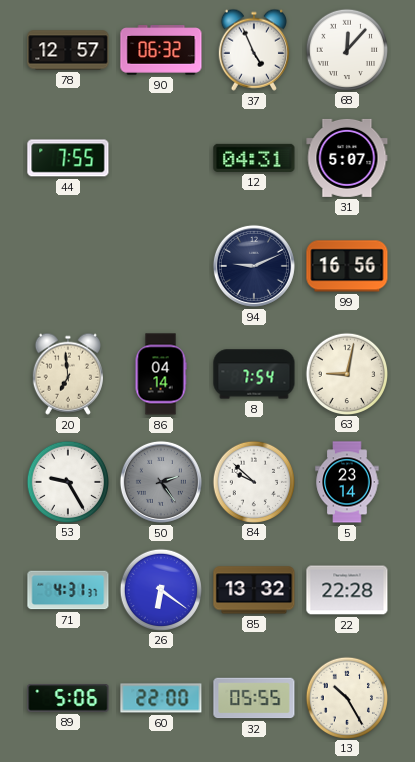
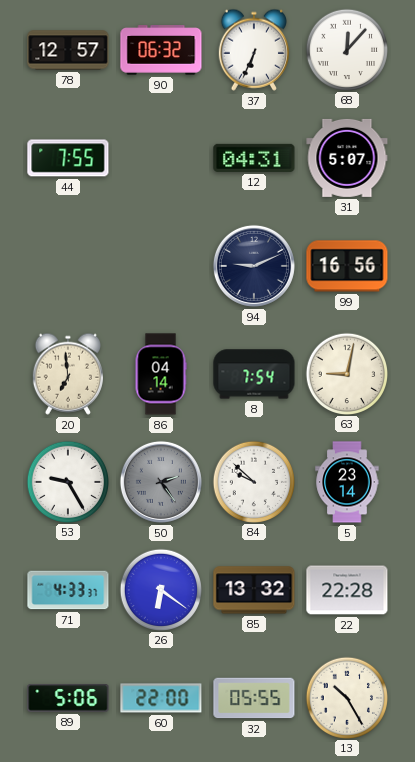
37: 4:56 -> 6:34 (254, 50)
71: 4:31 -> 4:33 (68, 590)
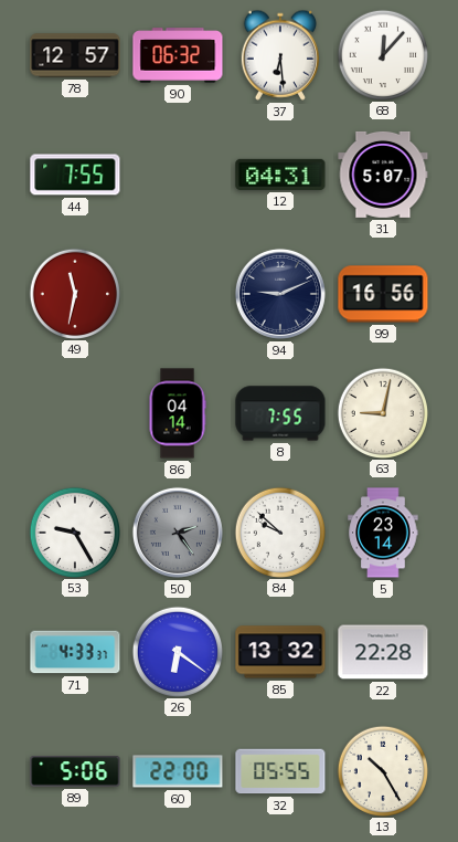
37: 6:34 -> 6:29 (280, 55)
49: none -> 11:32 (74, 293)
20: 6:59 -> none (68, 374)
8: 7:54 -> 7:55 (280, 413)
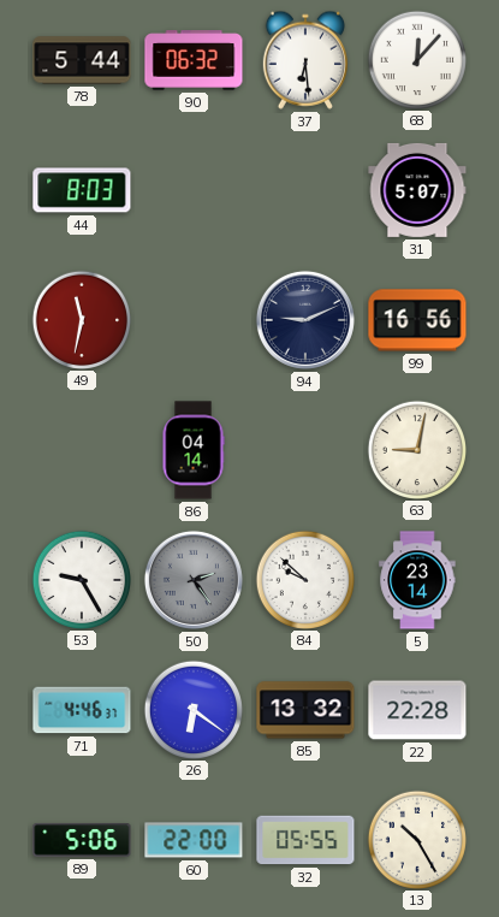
78: 12:57 -> 5:44 (82, 60)
44: 7:55 -> 8:03 (82, 190)
12: 04:31 -> none (280, 175)
8: 7:55 -> none (280, 413)
71: 4:33 -> 4:46 (82, 710)
